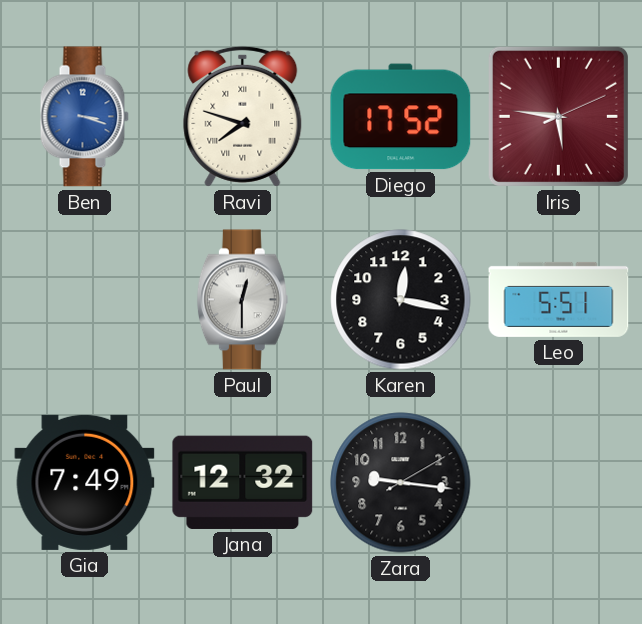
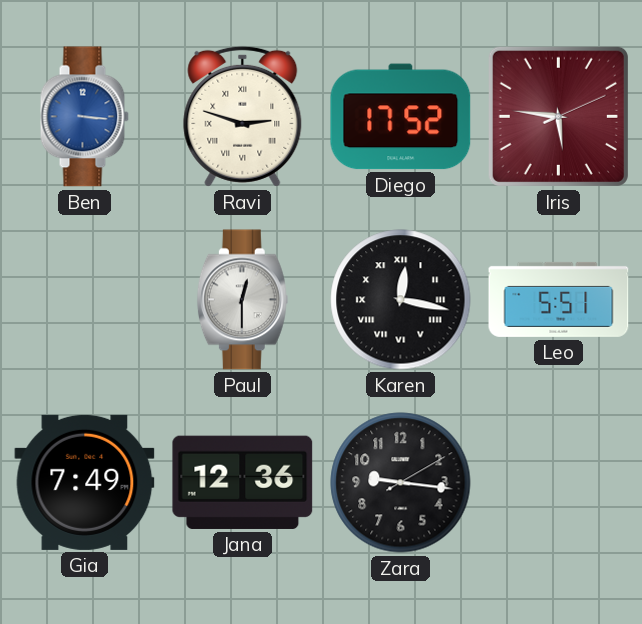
Ben: 3:18 -> 3:16 (84, 117)
Ravi: 7:48 -> 2:48 (243, 116)
Karen numerals: Arabic -> Roman (401, 300)
Jana: 12:32 -> 12:36 (243, 482)
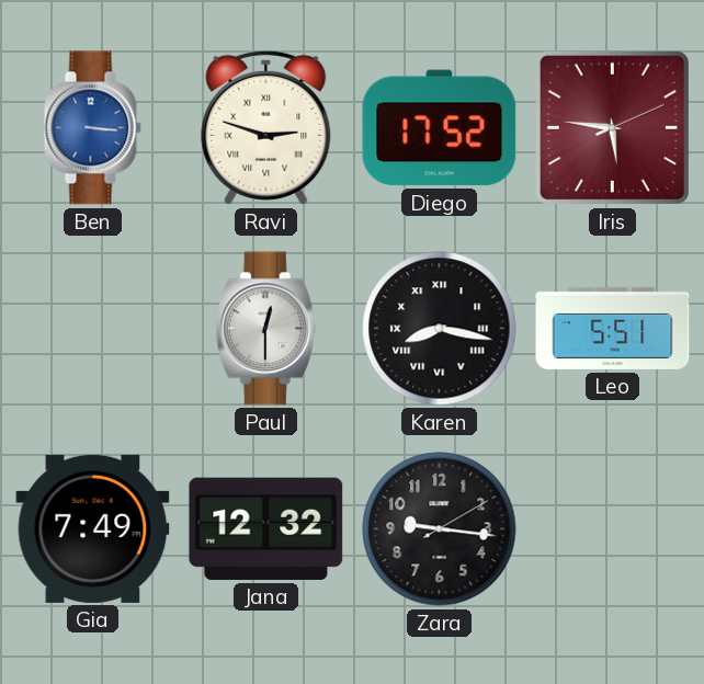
Karen: 12:17 -> 8:17 (440, 329)
Jana: 12:36 -> 12:32 (266, 528)
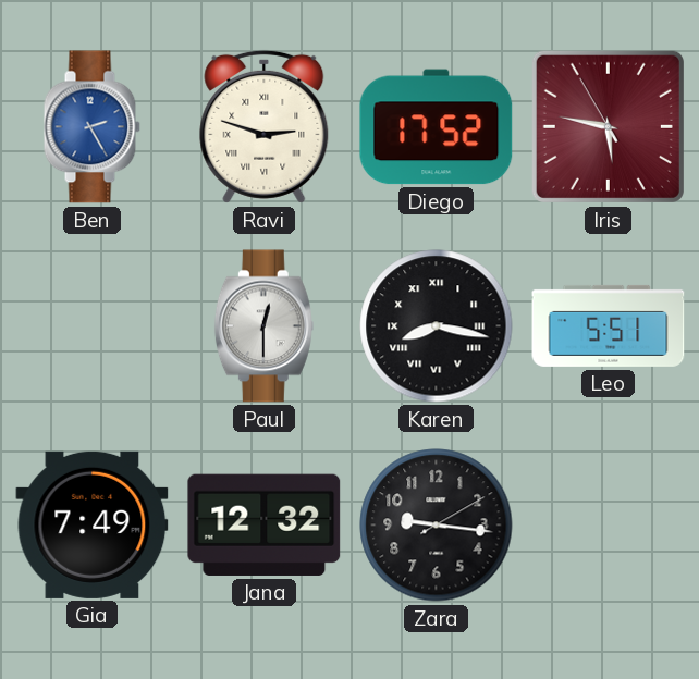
Ben: 3:16 -> 2:25 (91, 127)
Iris: 5:46:11 -> 5:46:55 (608, 126)
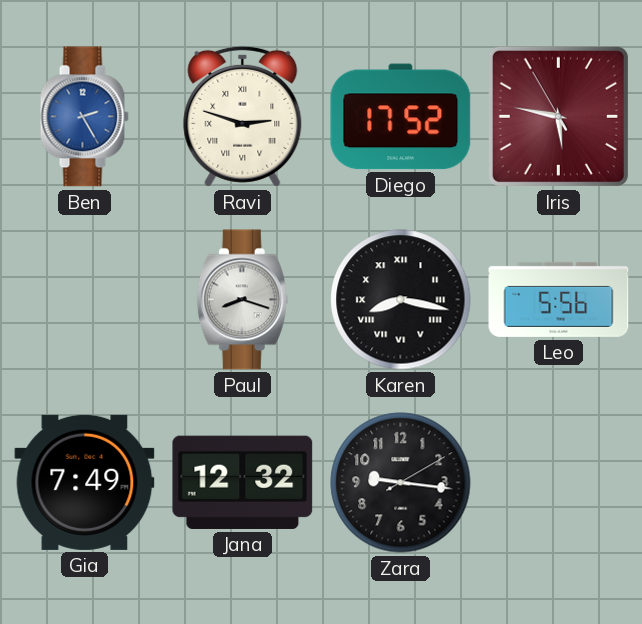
Paul: 12:30 -> 8:18 (242, 300)
Leo: 5:51 -> 5:56 (559, 299)
